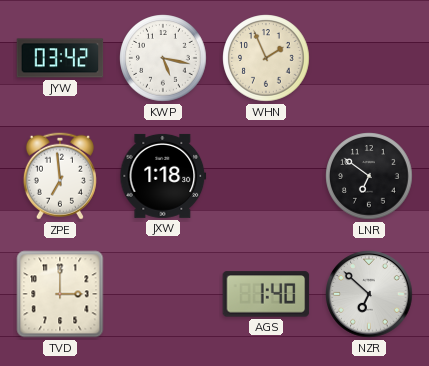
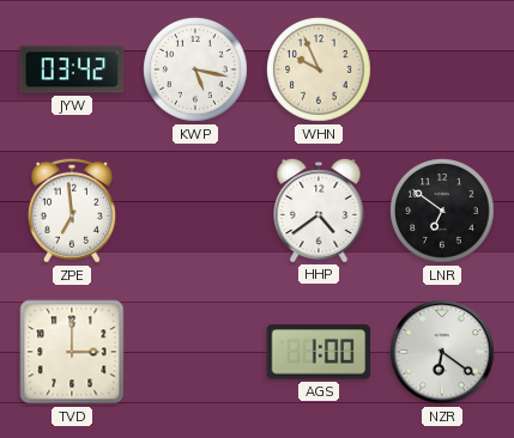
WHN: 1:56 -> 9:56 (319, 69)
JXW: 1:18 -> none (163, 176)
HHP: none -> 4:39 (319, 209)
AGS: 1:40 -> 1:00 (319, 352)
NZR: 6:52 -> 6:21 (442, 352)
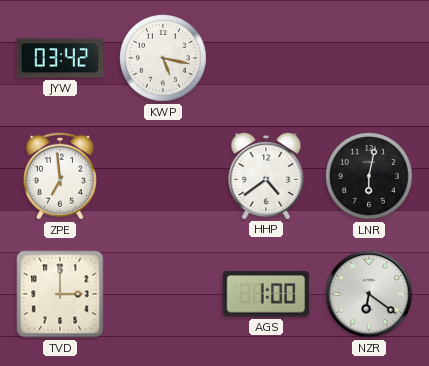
WHN: 9:56 -> none (319, 69)
LNR: 6:51 -> 6:02 (369, 176)
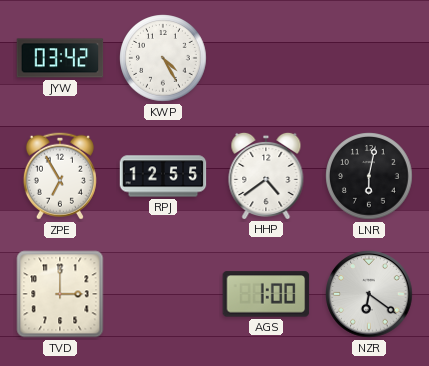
KWP: 5:17 -> 4:25 (163, 58)
ZPE: 6:59 -> 6:55 (60, 176)
RPJ: none -> 12:55 (163, 176)
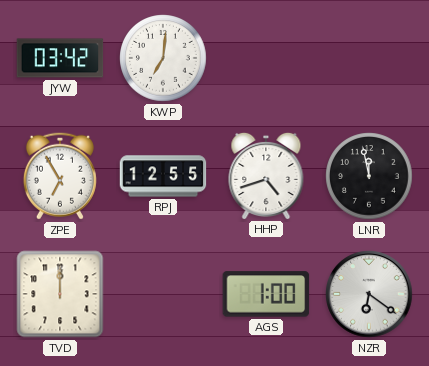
KWP: 4:25 -> 7:01 (163, 58)
HHP: 4:39 -> 4:42 (266, 175)
LNR: 6:02 -> 11:58 (369, 176)
TVD: 3:00 -> 12:00 (60, 294)
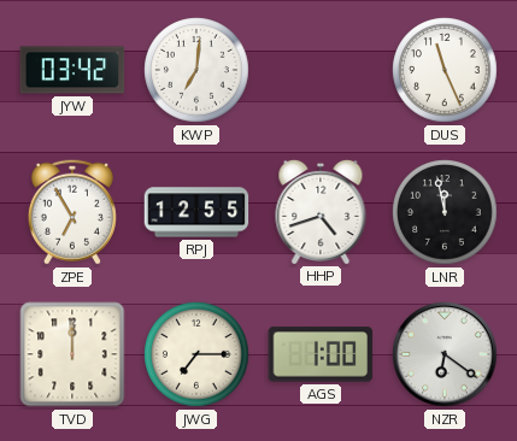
DUS: none -> 11:26 (445, 70)
JWG: none -> 7:15 (196, 354)
